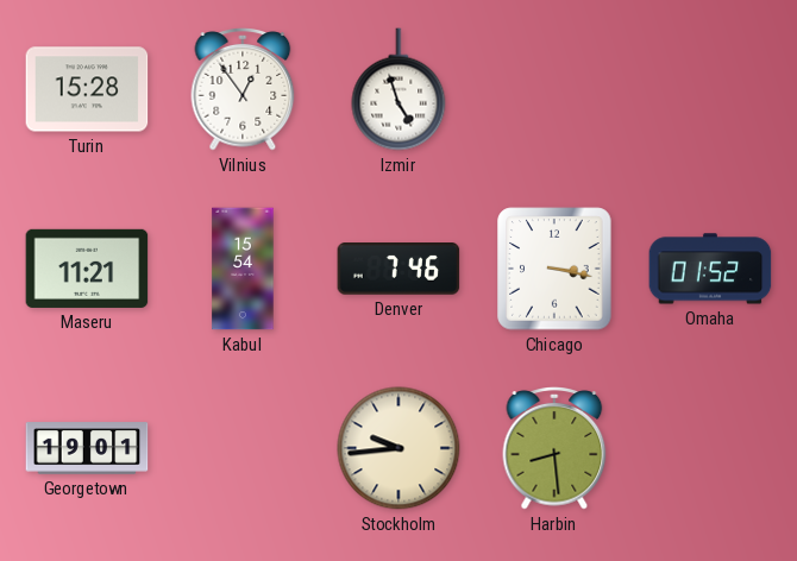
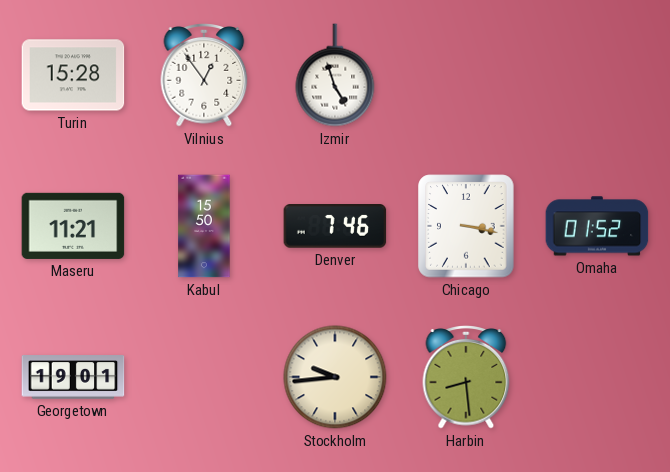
Kabul: 15:54 -> 15:50 (204, 226)
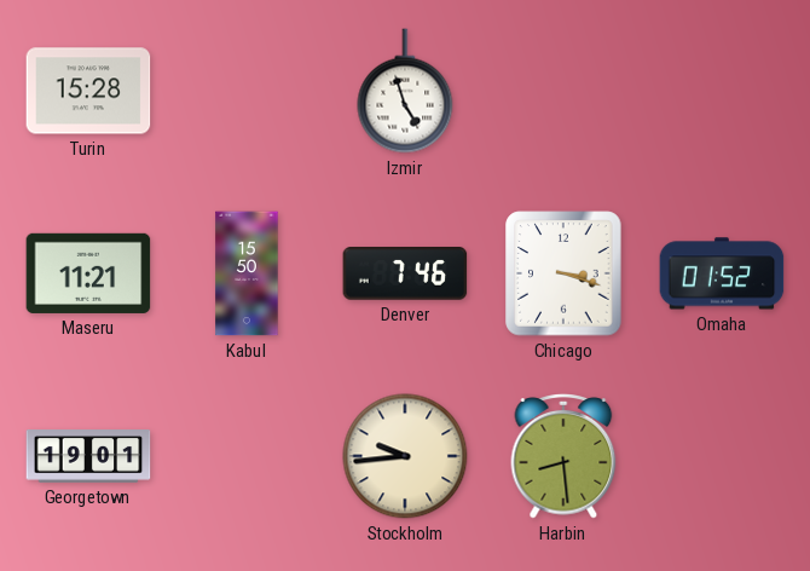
Vilnius: 12:54 -> none (204, 76)
Chicago: 3:17 -> 3:18 (563, 273)
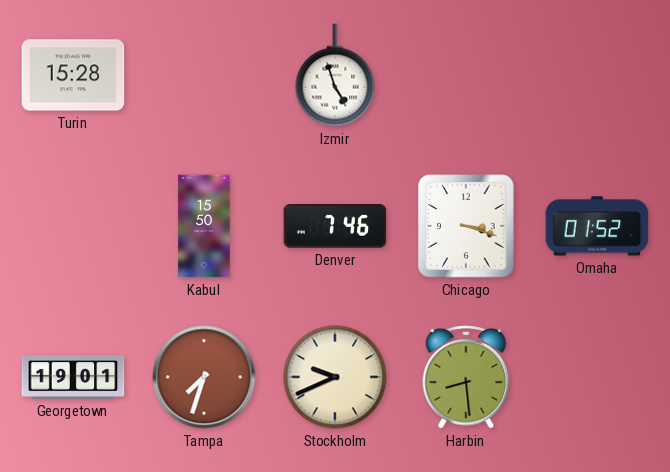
Maseru: 11:21 -> none (88, 273)
Tampa: none -> 7:33 (204, 377)
Stockholm: 9:44 -> 9:41 (335, 377)
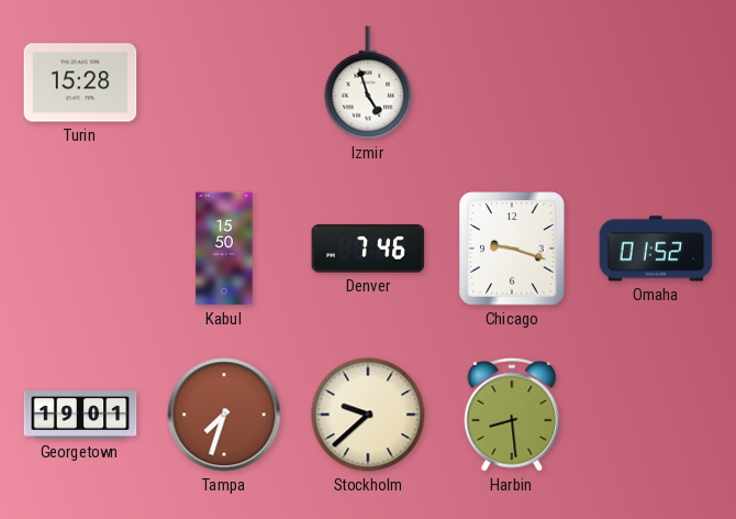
Chicago: 3:18 -> 9:18 (512, 249)
Stockholm: 9:41 -> 9:38 (368, 415)
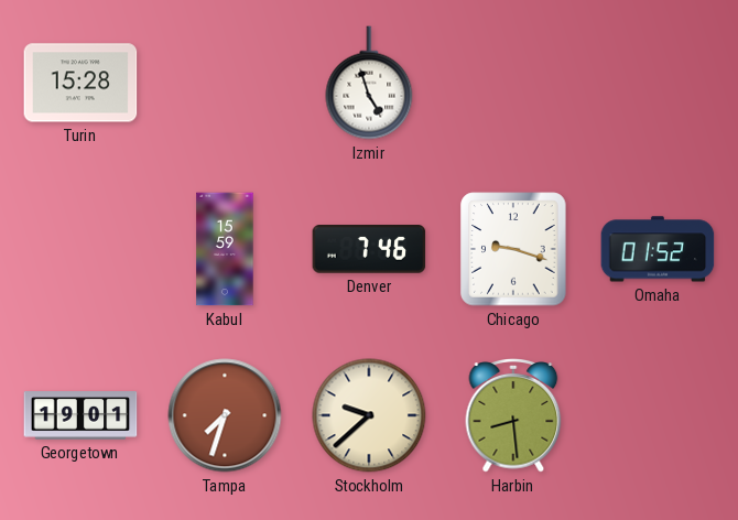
Kabul: 15:50 -> 15:59 (225, 249)
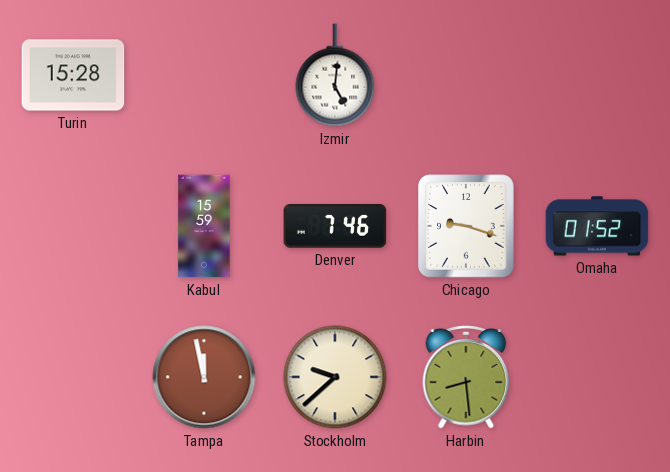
Izmir: 4:57 -> 5:01 (335, 75)
Georgetown: 19:01 -> none (80, 415)
Tampa: 7:33 -> 11:58 (204, 377)
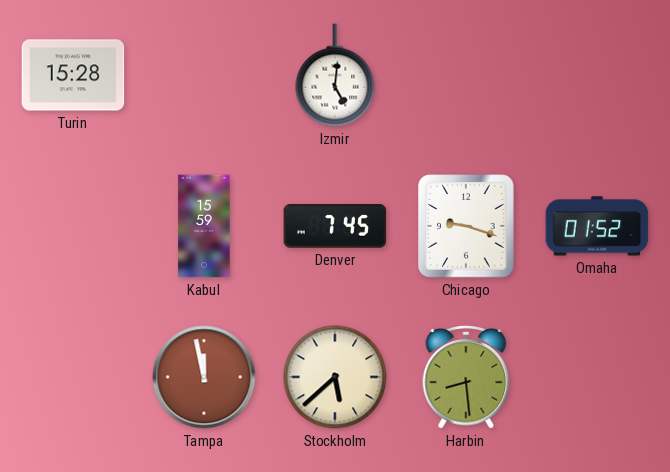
Denver: 7:46 -> 7:45 (335, 227)
Stockholm: 9:38 -> 5:38 (335, 377)
